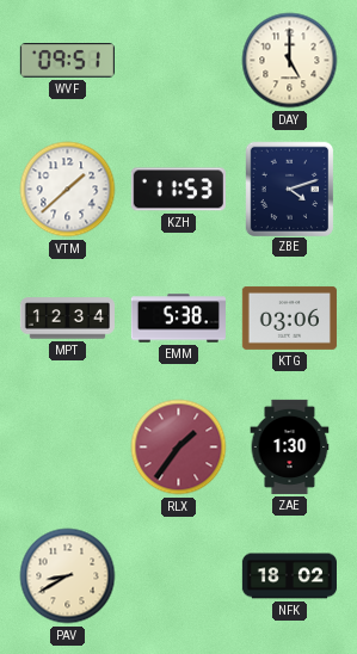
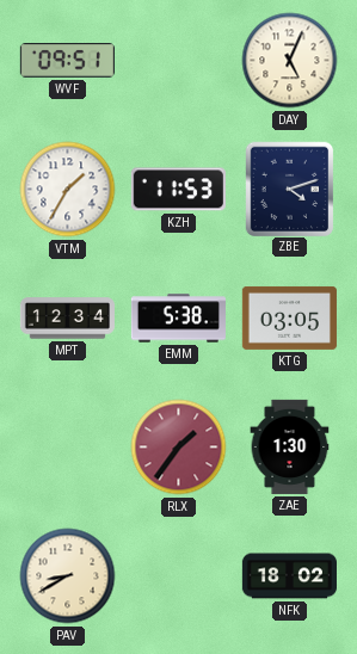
DAY: 5:00 -> 5:04 (290, 61)
VTM: 1:38 -> 1:35 (68, 190)
KTG: 03:06 -> 03:05 (289, 317)
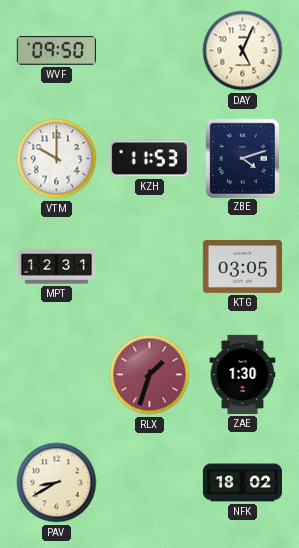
WVF: 09:51 -> 09:50 (56, 51)
VTM: 1:35 -> 10:00 (57, 159)
MPT: 12:34 -> 12:31 (56, 267)
EMM: 5:38 -> none (178, 319)
RLX: 1:36 -> 1:33 (150, 375)
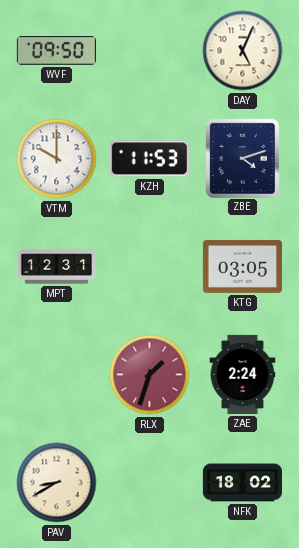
ZAE: 1:30 -> 2:24 (243, 374)
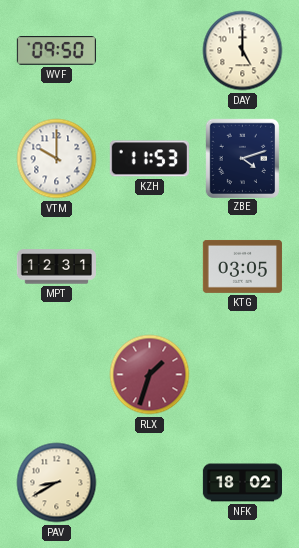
DAY: 5:04 -> 5:00 (243, 51)
ZAE: 2:24 -> none (243, 374)
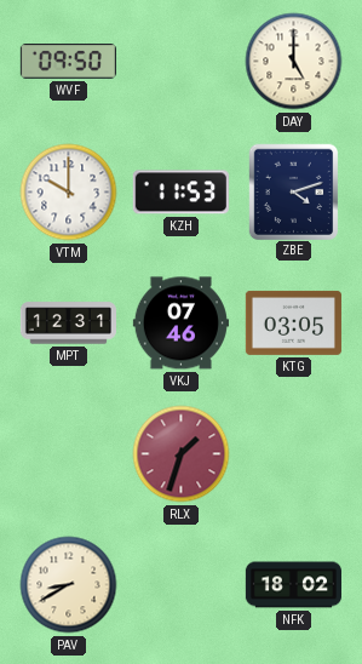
VKJ: none -> 07:46 (180, 324)
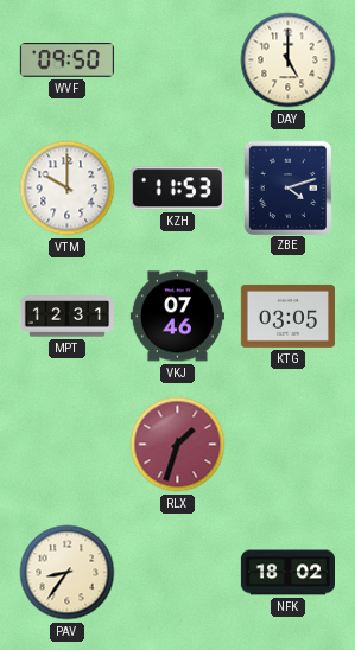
PAV: 8:40 -> 8:36 (68, 573)
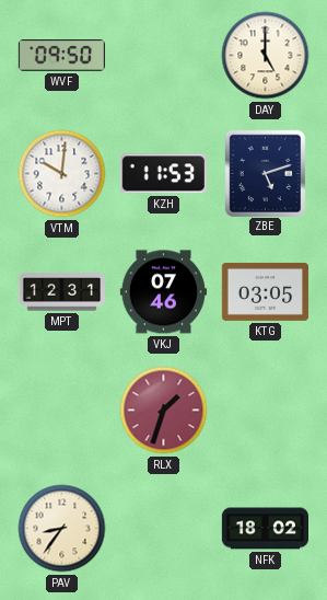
VTM: 10:00 -> 10:01 (62, 174)
ZBE: 4:12 -> 5:12 (265, 173)
